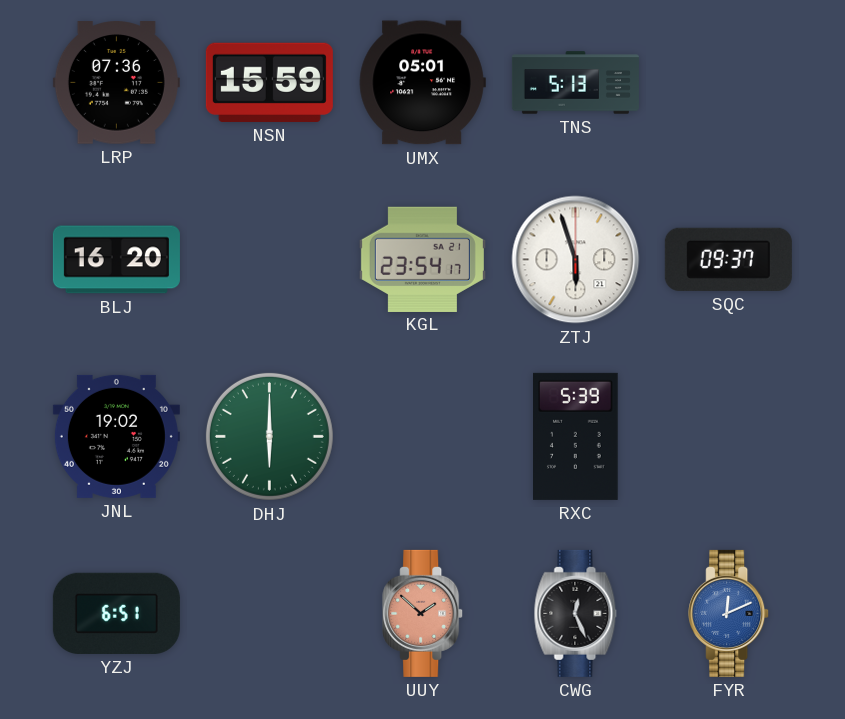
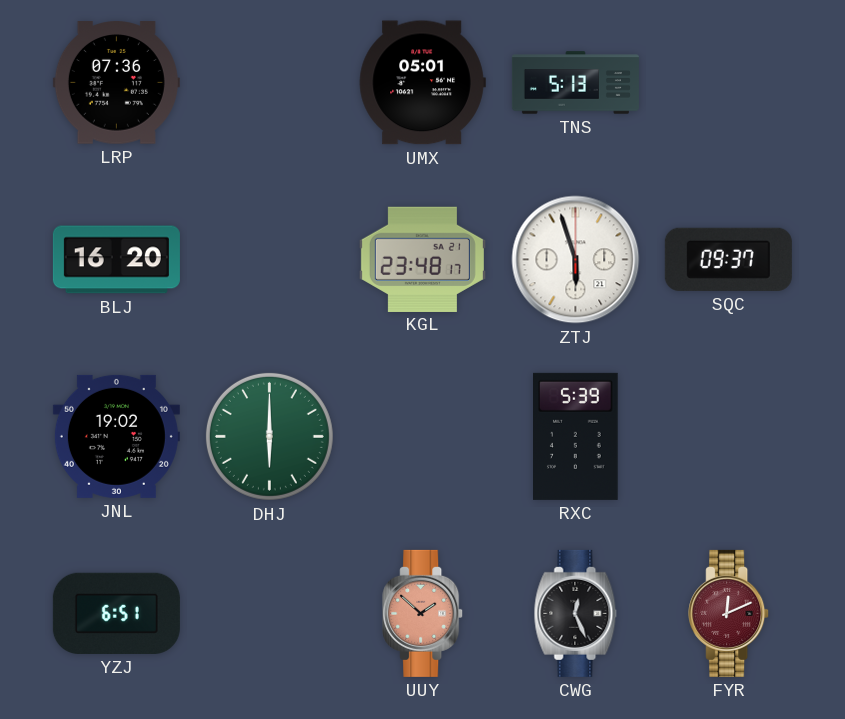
NSN: 15:59 -> none (269, 82)
KGL: 23:54 -> 23:48 (422, 259)
FYR dial: blue -> burgundy (729, 613)
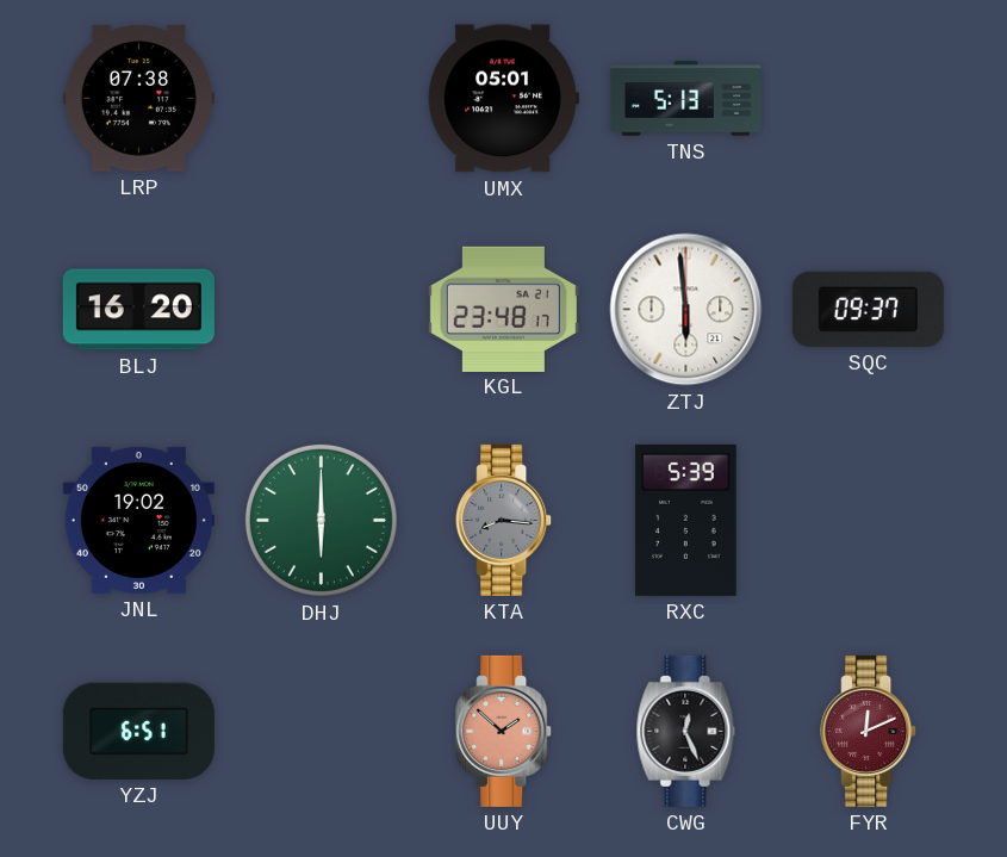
LRP: 07:36 -> 07:38 (138, 99)
ZTJ: 5:57 -> 5:59 (686, 310)
KTA: none -> 8:16 (504, 520)
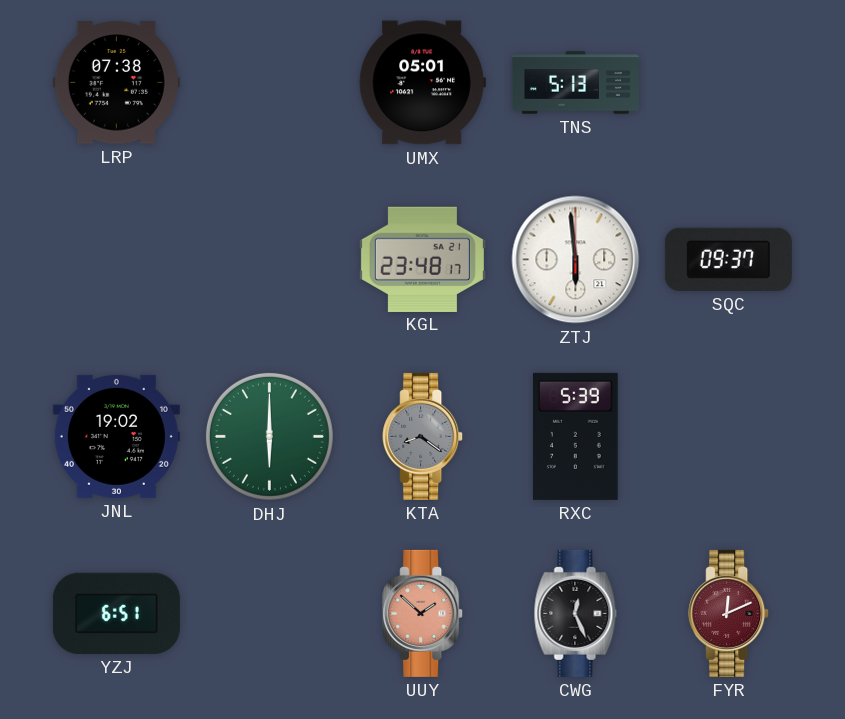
BLJ: 16:20 -> none (138, 310)
KTA: 8:16 -> 8:21 (423, 436)
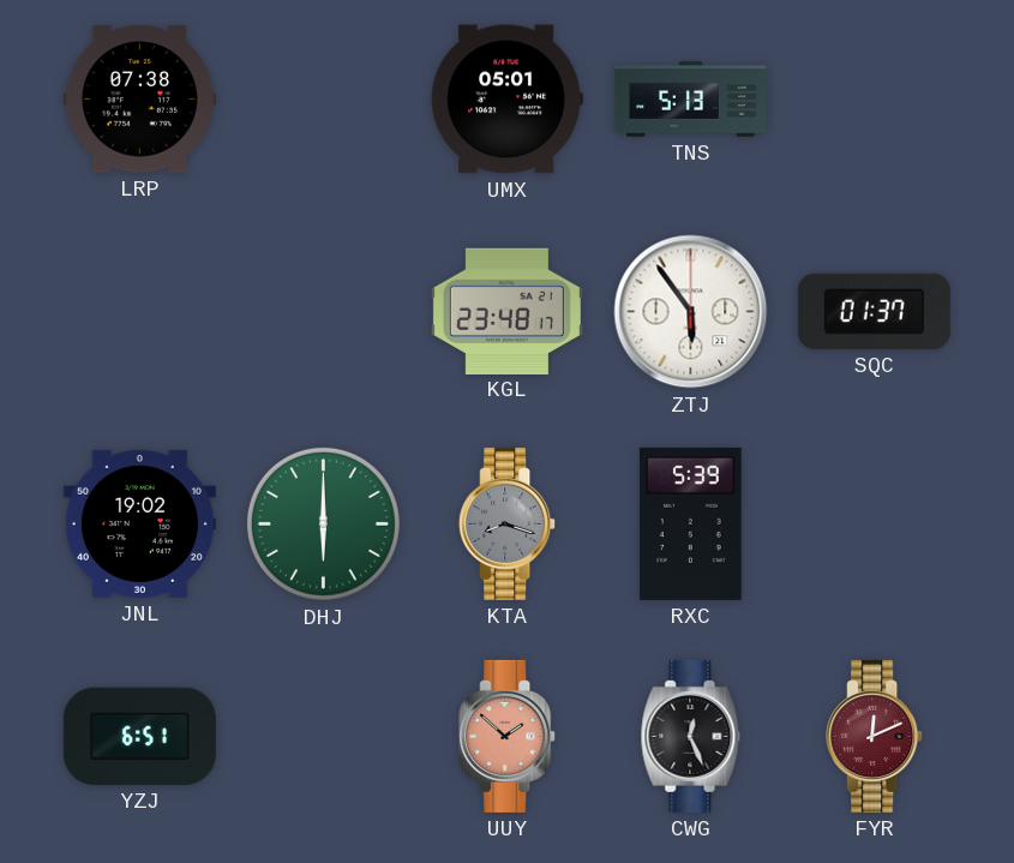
ZTJ: 5:59 -> 5:54 (691, 312)
SQC: 09:37 -> 01:37 (874, 311)
KTA: 8:21 -> 8:18 (508, 523)
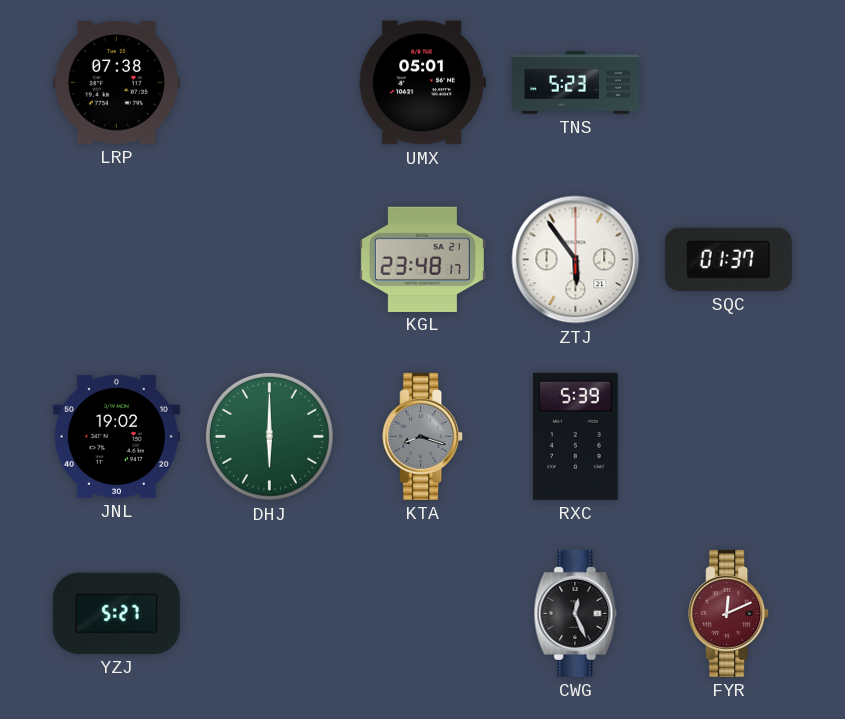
TNS: 5:13 -> 5:23 (575, 83)
YZJ: 6:51 -> 5:27 (116, 613)
UUY: 1:52 -> none (508, 736)
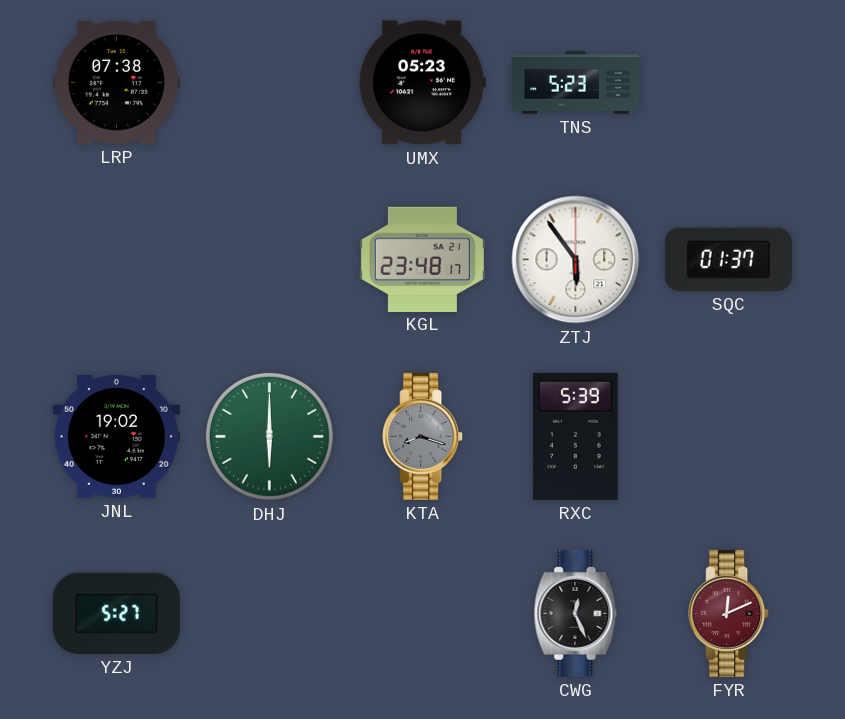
UMX: 05:01 -> 05:23 (422, 83)
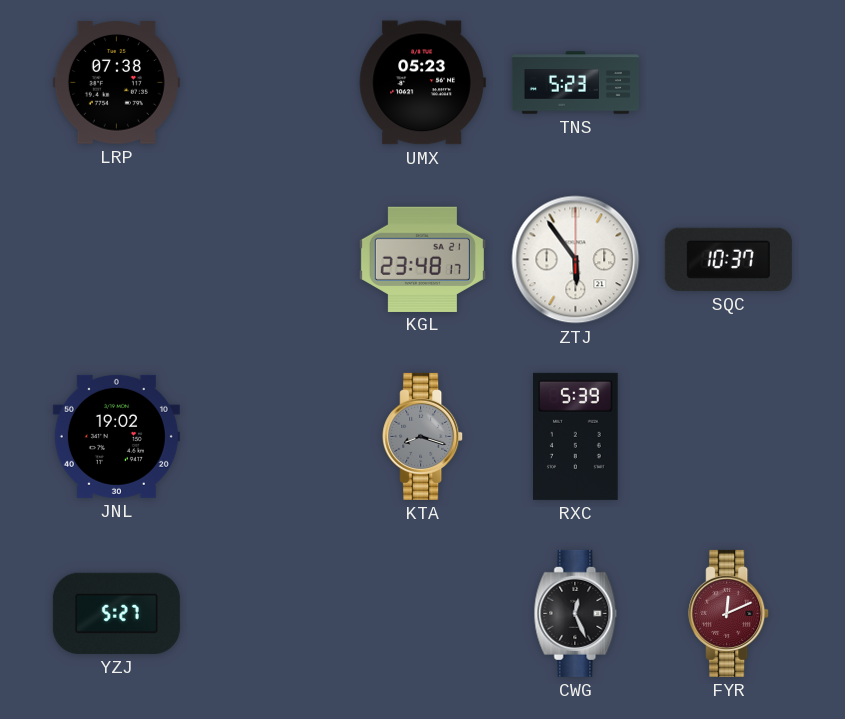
SQC: 01:37 -> 10:37 (728, 259)
DHJ: 6:00 -> none (269, 436)
